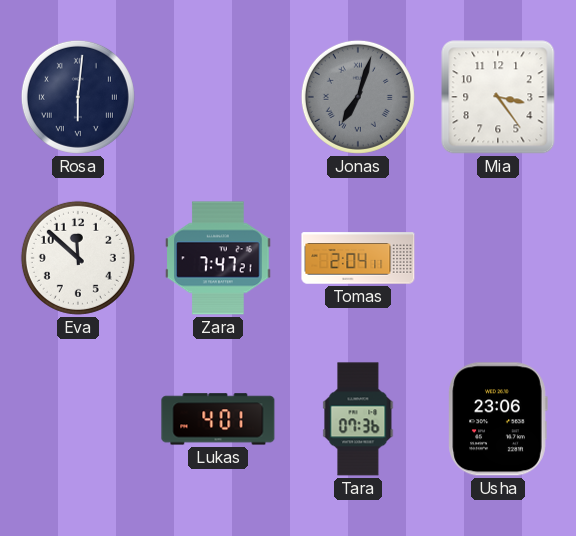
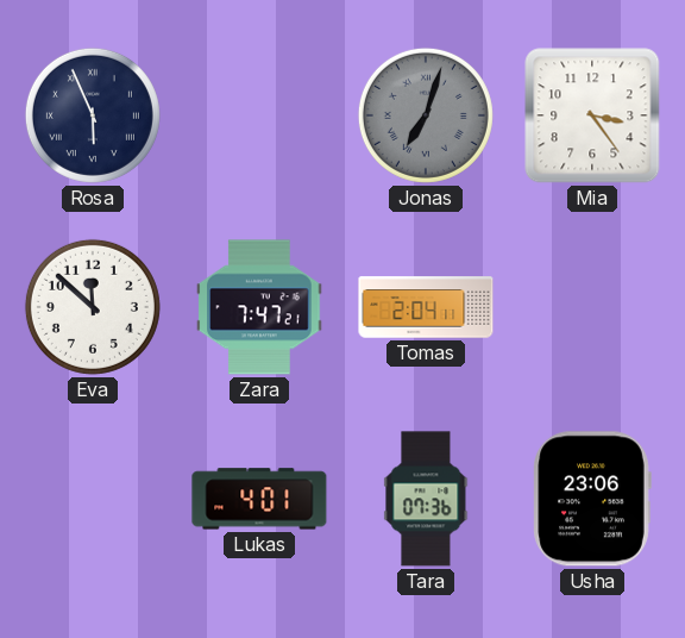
Rosa: 6:01 -> 5:56 (93, 115)
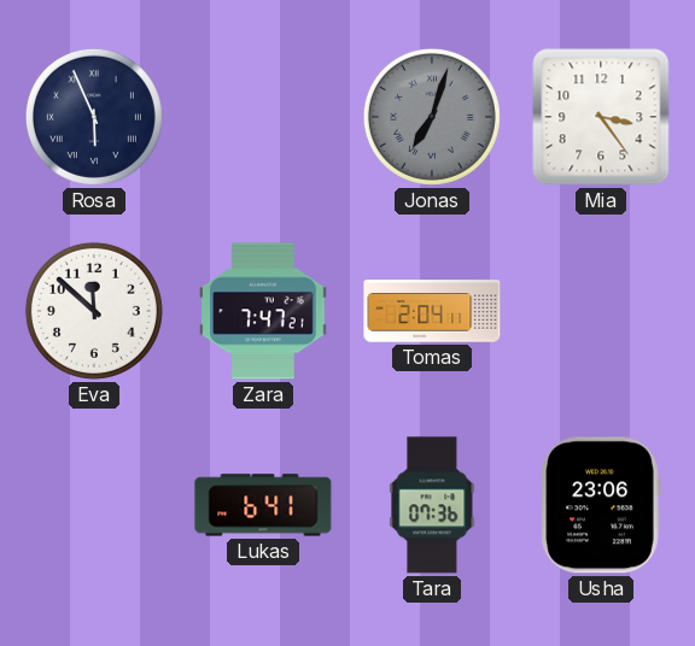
Lukas: 4:01 -> 6:41 (263, 505)
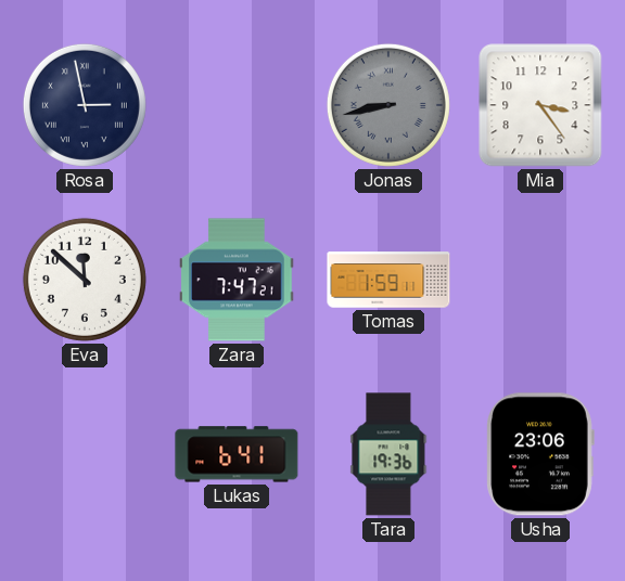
Rosa: 5:56 -> 2:58 (85, 105)
Jonas: 7:03 -> 8:43 (388, 105)
Tomas: 2:04 -> 1:59 (388, 280)
Tara: 07:36 -> 19:36 (388, 454)
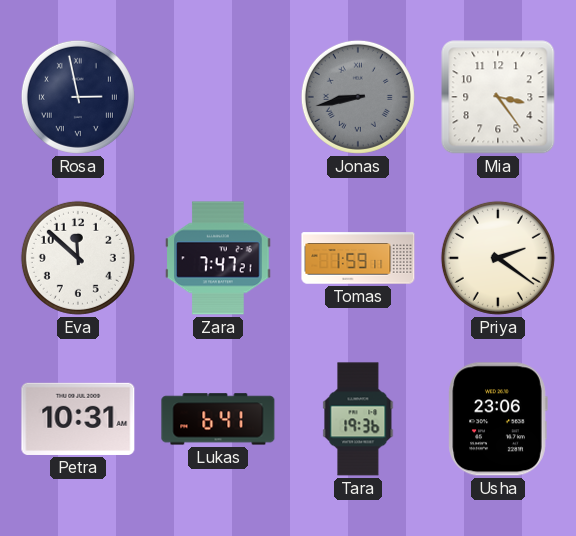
Priya: none -> 2:21 (498, 258)
Petra: none -> 10:31 (78, 419)
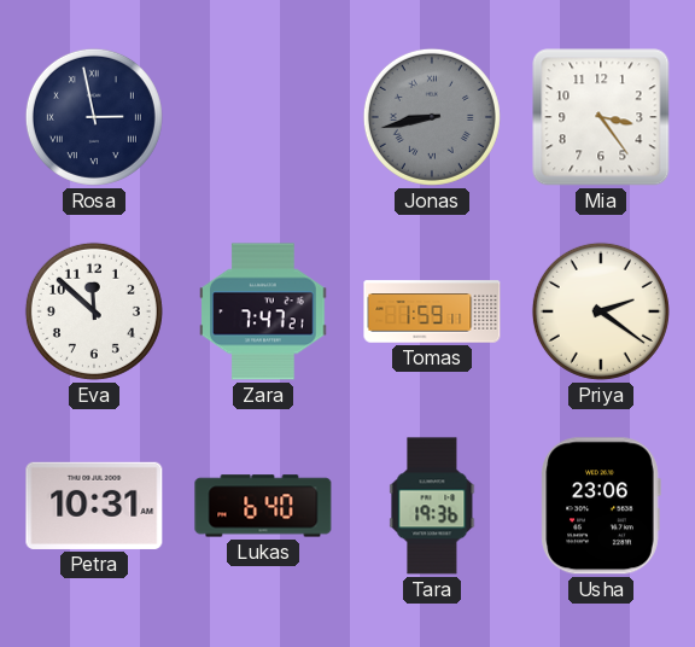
Lukas: 6:41 -> 6:40 (263, 506)
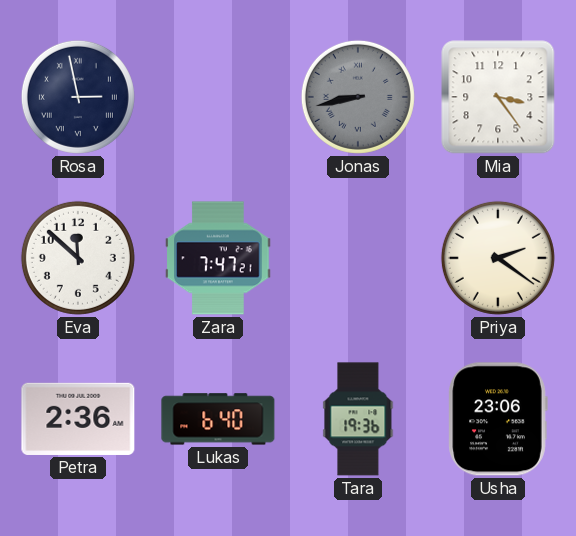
Tomas: 1:59 -> none (432, 311)
Petra: 10:31 -> 2:36 (78, 419)
